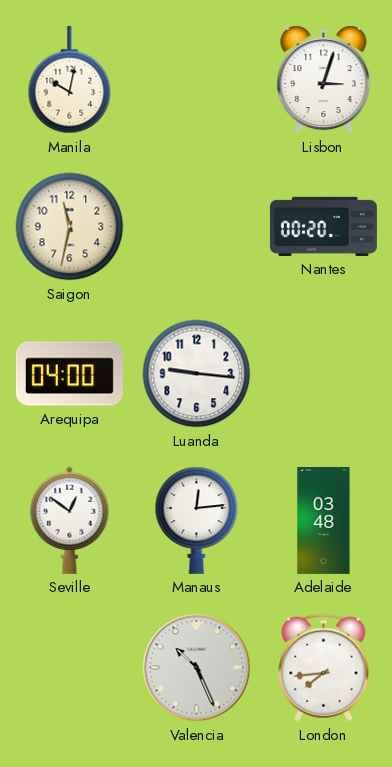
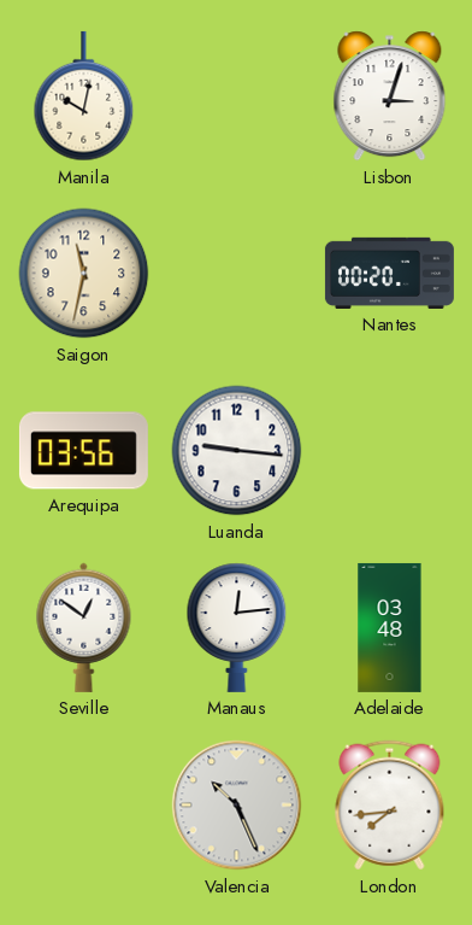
Arequipa: 04:00 -> 03:56 (83, 451)
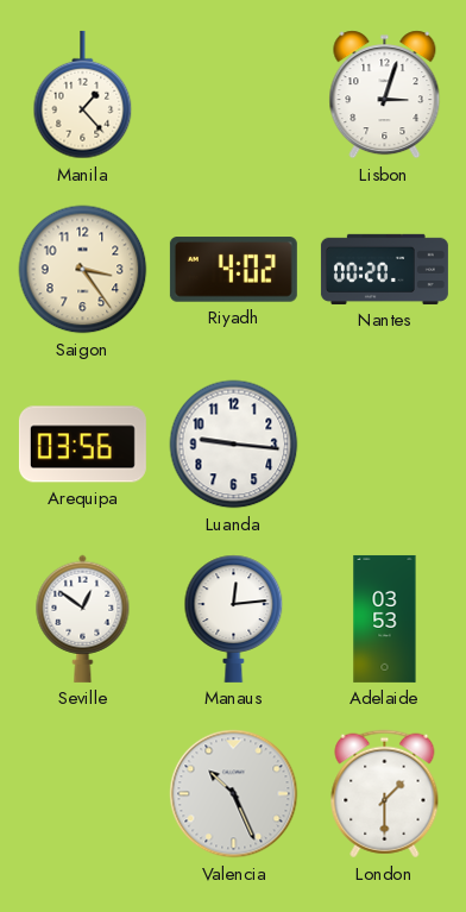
Manila: 10:02 -> 1:23 (83, 95)
Saigon: 11:32 -> 3:24 (83, 270)
Riyadh: none -> 4:02 (233, 270)
Adelaide: 03:48 -> 03:53 (385, 618)
London: 7:44 -> 1:30 (385, 794)
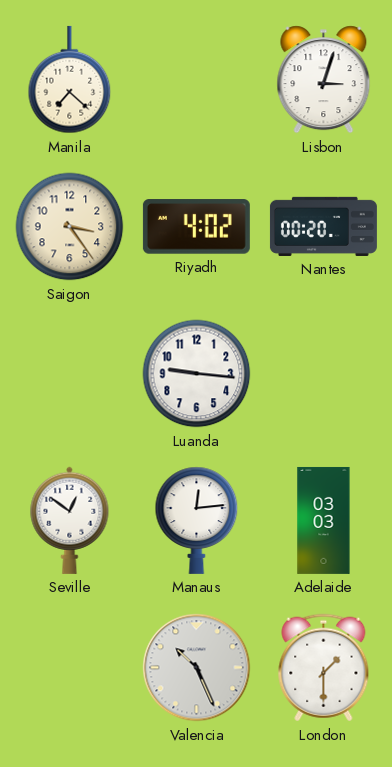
Manila: 1:23 -> 7:22 (70, 80)
Arequipa: 03:56 -> none (82, 445)
Adelaide: 03:53 -> 03:03 (324, 520)
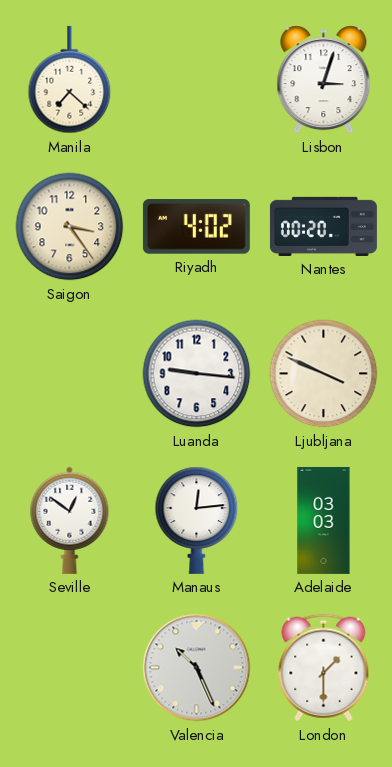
Ljubljana: none -> 3:49 (324, 374)
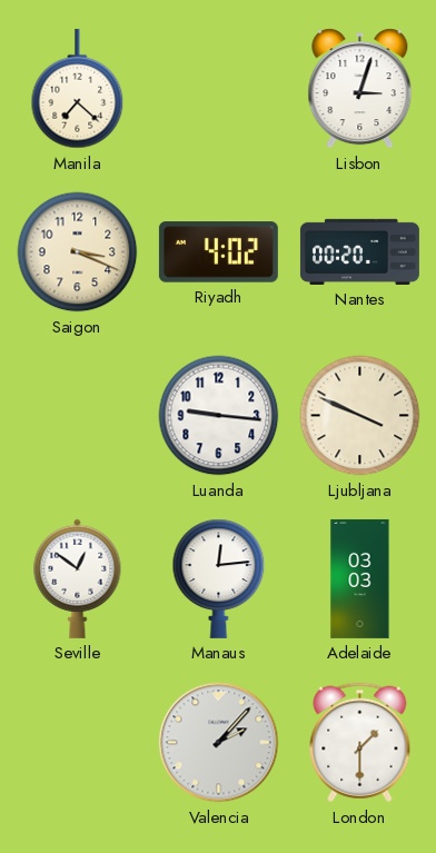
Saigon: 3:24 -> 3:19 (78, 252)
Valencia: 10:26 -> 2:07 (219, 743)
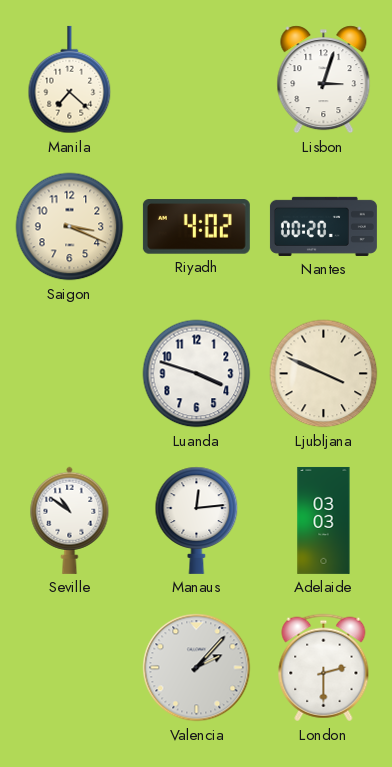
Luanda: 9:16 -> 3:48 (197, 374)
Seville: 12:51 -> 10:51 (70, 520)
London: 1:30 -> 2:30 (324, 668)
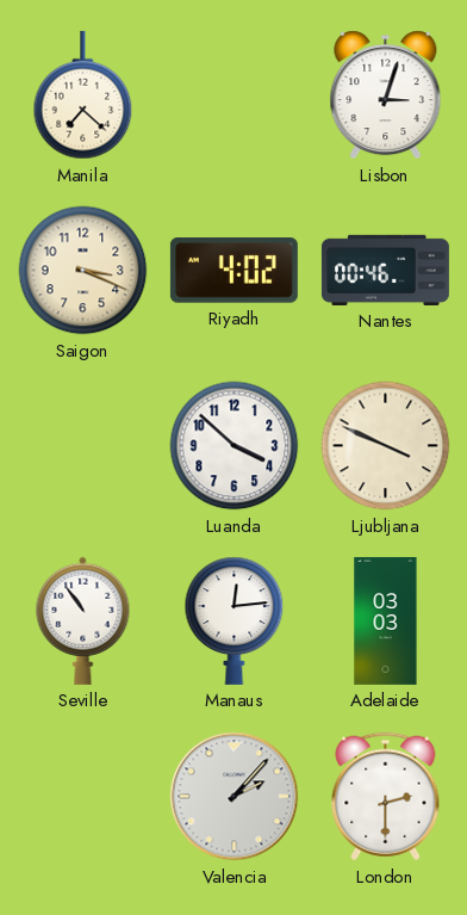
Nantes: 00:20 -> 00:46 (385, 270)
Luanda: 3:48 -> 3:52 (235, 446)
Seville: 10:51 -> 10:54 (83, 620)
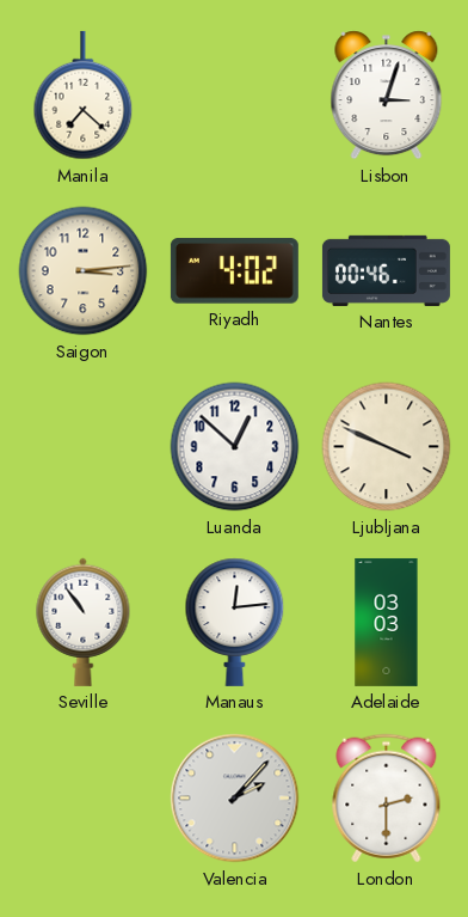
Saigon: 3:19 -> 3:14 (84, 271)
Luanda: 3:52 -> 12:52 (235, 447)
